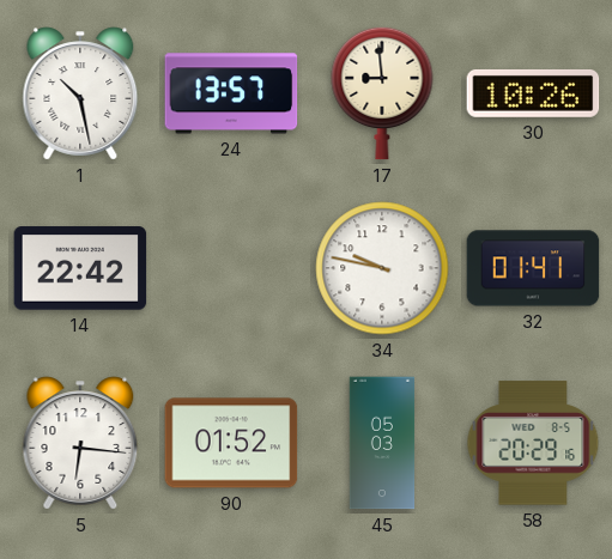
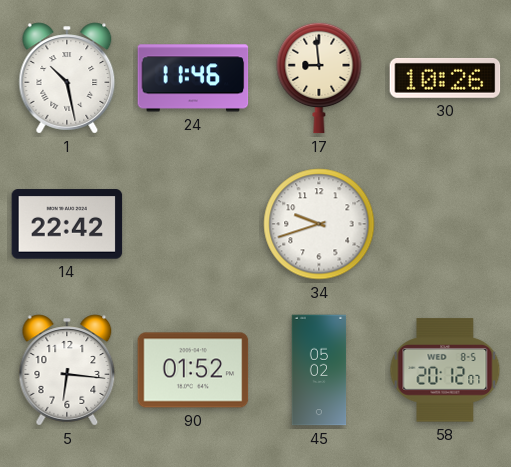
24: 13:57 -> 11:46 (193, 78)
34: 9:47 -> 9:42 (319, 224)
32: 01:41 -> none (533, 268)
45: 05:03 -> 05:02 (319, 370)
58: 20:29 -> 20:12 (445, 370)
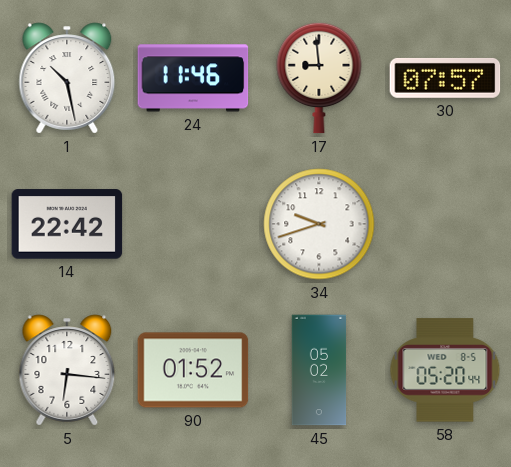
30: 10:26 -> 07:57 (445, 78)
58: 20:12 -> 05:20 (445, 370)
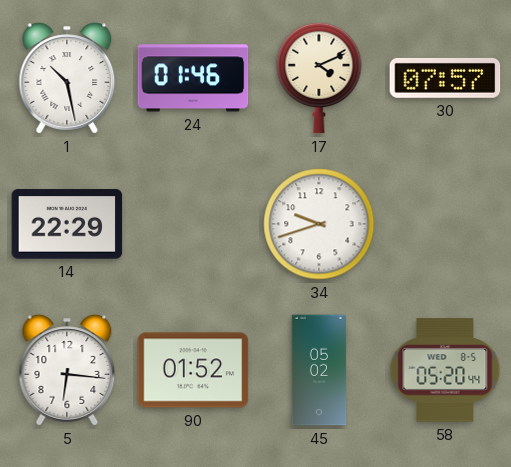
24: 11:46 -> 01:46 (193, 78)
17: 8:59 -> 4:11 (319, 78)
14: 22:42 -> 22:29 (67, 224)
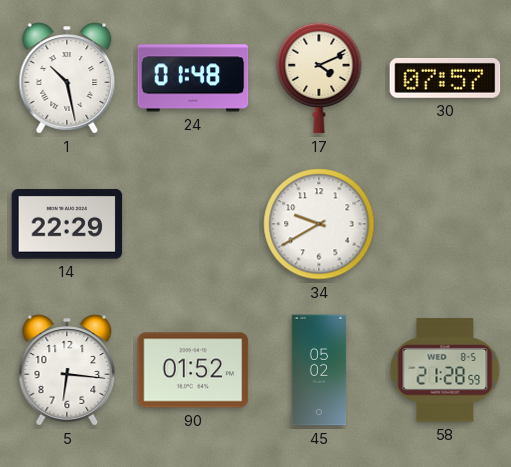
24: 01:46 -> 01:48 (193, 78)
34: 9:42 -> 9:40 (319, 224)
58: 05:20 -> 21:28 (445, 370)
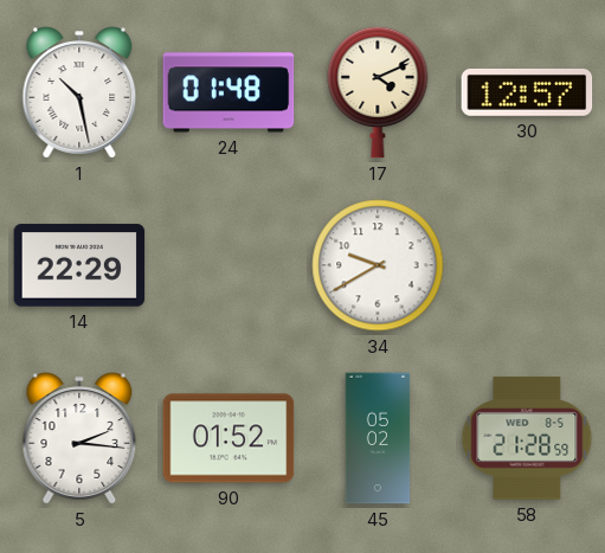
30: 07:57 -> 12:57 (527, 92)
5: 6:16 -> 2:16 (79, 438)
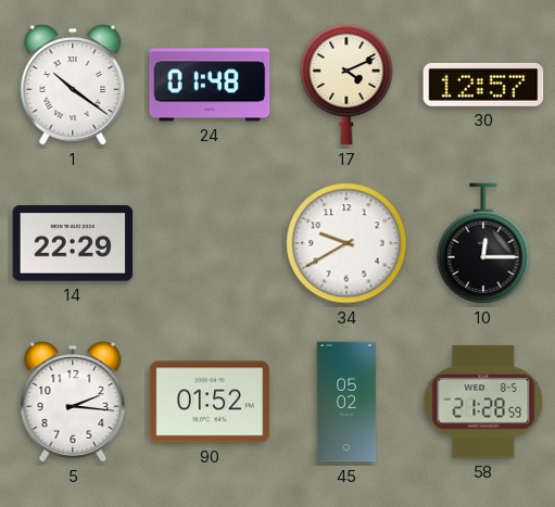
1: 10:28 -> 10:21 (73, 85)
10: none -> 12:15 (483, 243)
